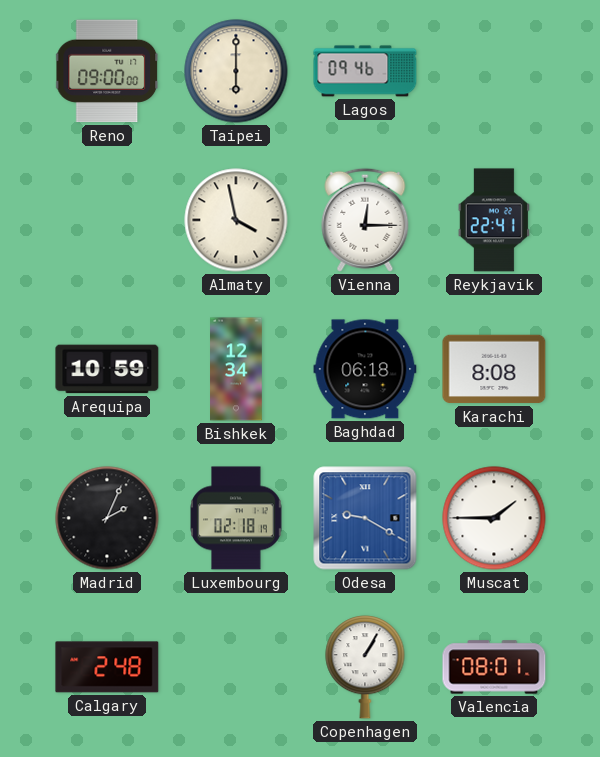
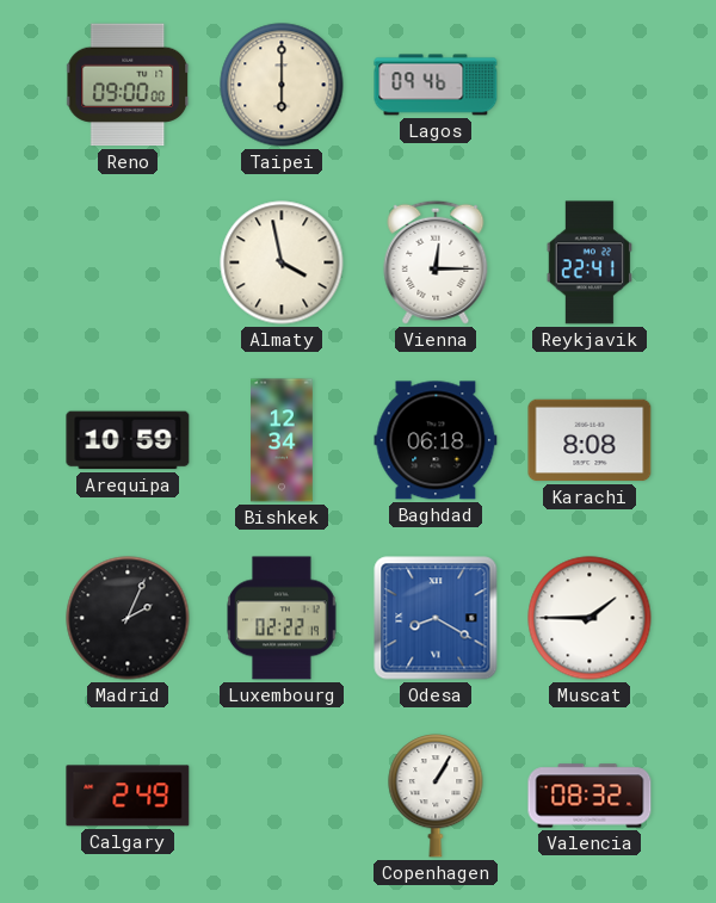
Luxembourg: 02:18 -> 02:22 (282, 618)
Odesa: 9:20 -> 8:20 (436, 618)
Calgary: 2:48 -> 2:49 (128, 796)
Valencia: 08:01 -> 08:32 (590, 796)
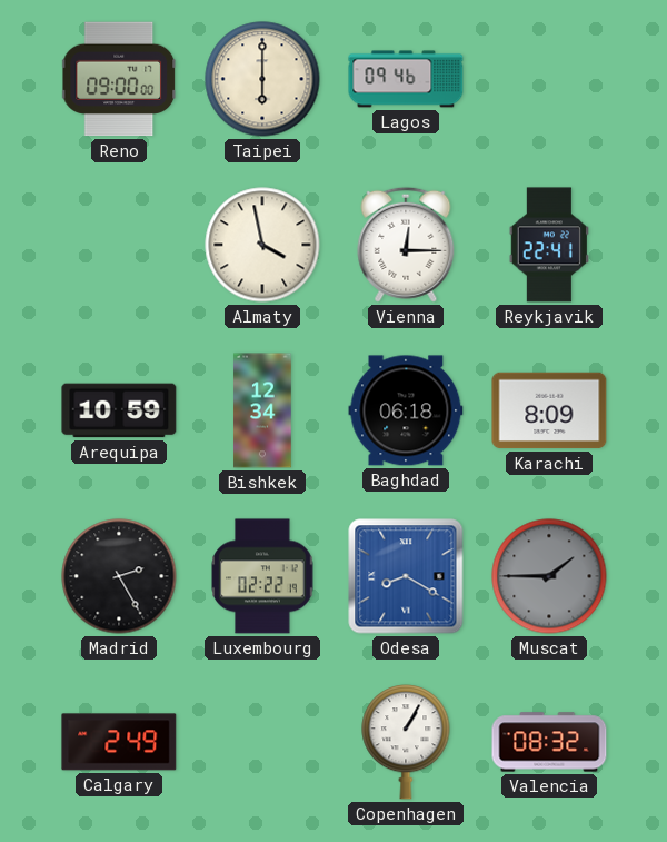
Karachi: 8:08 -> 8:09 (549, 410)
Madrid: 2:04 -> 2:25 (119, 576)
Muscat dial: white -> grey (549, 576)
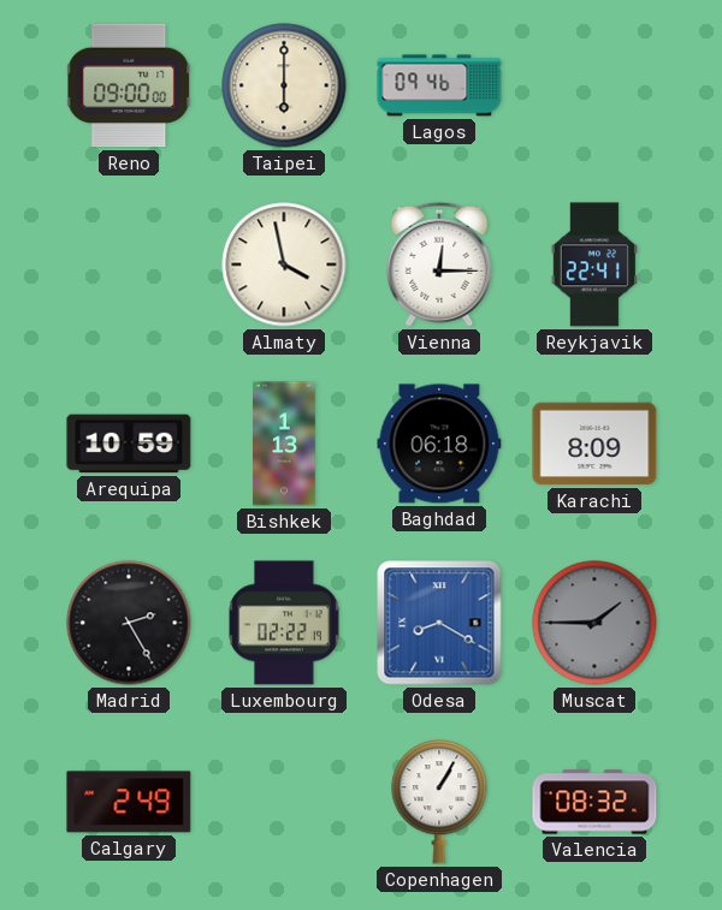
Bishkek: 12:34 -> 1:13 (284, 444)
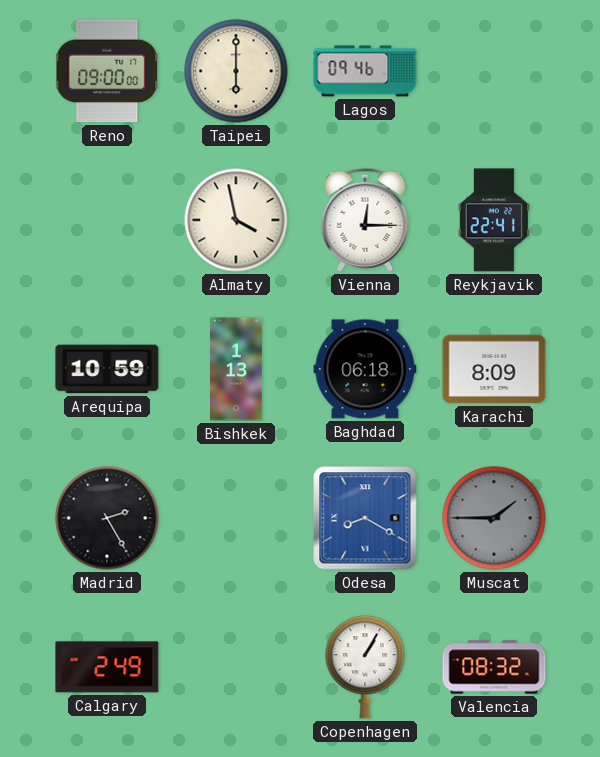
Luxembourg: 02:22 -> none (284, 623)
